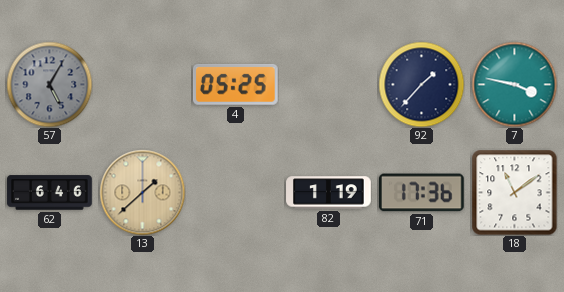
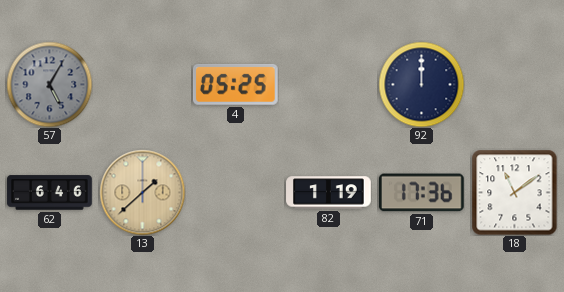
92: 1:37 -> 12:00 (421, 84)
7: 3:47 -> none (514, 84)
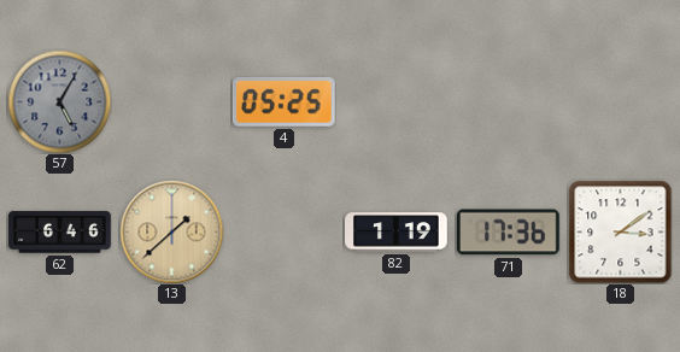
92: 12:00 -> none (421, 84)
18: 11:09 -> 3:09 (620, 231)
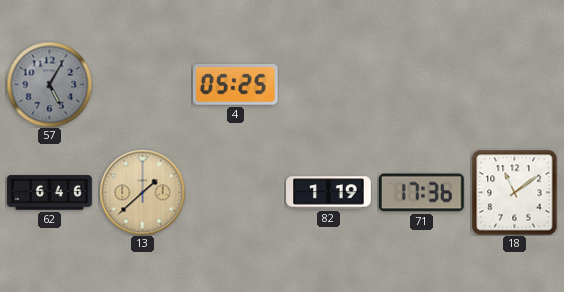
18: 3:09 -> 11:09 (514, 192)
